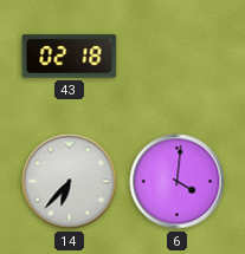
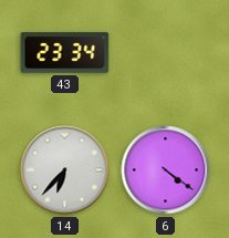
43: 02:18 -> 23:34 (65, 53)
6: 4:01 -> 4:21 (166, 170)
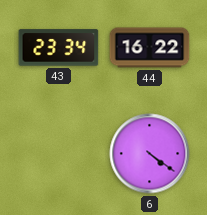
44: none -> 16:22 (150, 48)
14: 6:37 -> none (65, 170)
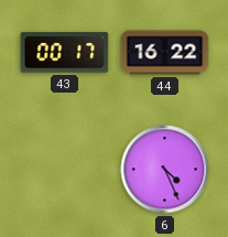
43: 23:34 -> 00:17 (65, 53)
6: 4:21 -> 4:26 (165, 170)
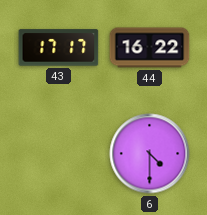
43: 00:17 -> 17:17 (59, 48)
6: 4:26 -> 4:30 (150, 154)
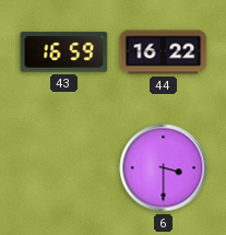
43: 17:17 -> 16:59 (64, 52)
6: 4:30 -> 3:30 (164, 168)
